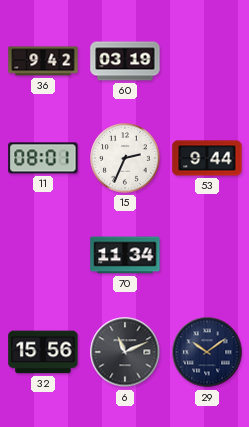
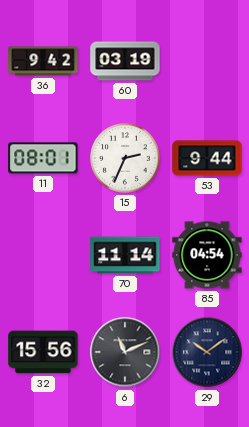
70: 11:34 -> 11:14 (125, 255)
85: none -> 04:54 (207, 255)
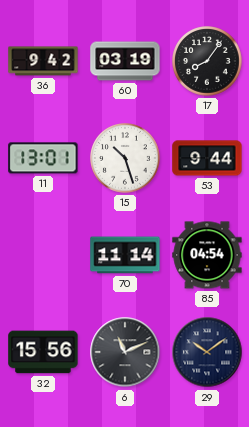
17: none -> 8:06 (207, 61)
11: 08:01 -> 13:01 (43, 158)
15: 2:34 -> 10:27 (125, 158)
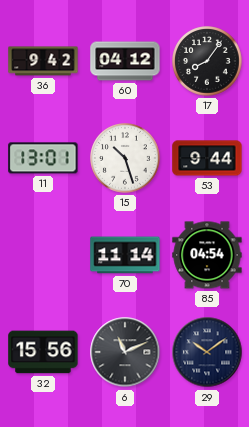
60: 03:19 -> 04:12 (125, 61)
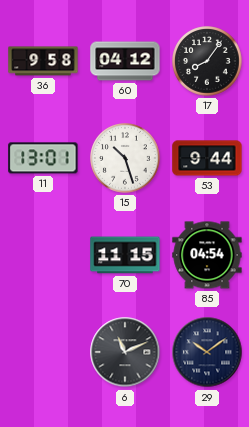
36: 9:42 -> 9:58 (43, 61)
70: 11:14 -> 11:15 (125, 255)
32: 15:56 -> none (43, 352)
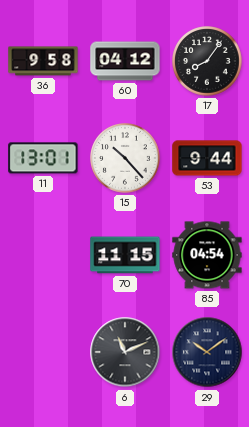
15: 10:27 -> 10:23 (125, 158)
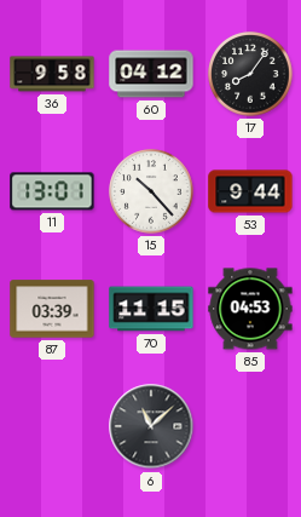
87: none -> 03:39 (52, 309)
85: 04:54 -> 04:53 (250, 309)
6: 11:11 -> 11:08 (151, 426)
29: 10:09 -> none (207, 352)
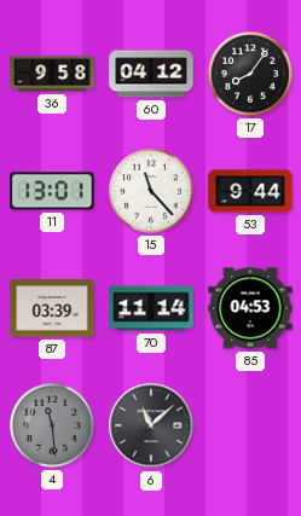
15: 10:23 -> 11:23 (151, 191)
70: 11:15 -> 11:14 (151, 308)
4: none -> 11:29 (52, 425)
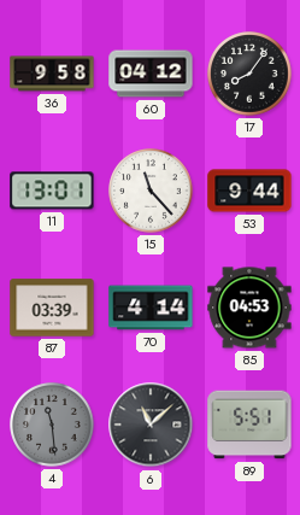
70: 11:14 -> 4:14 (151, 308)
89: none -> 5:51 (249, 425)
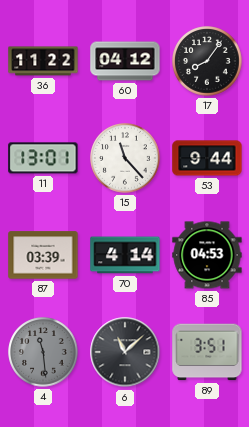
36: 9:58 -> 11:22 (43, 61)
89: 5:51 -> 3:51 (207, 352)
